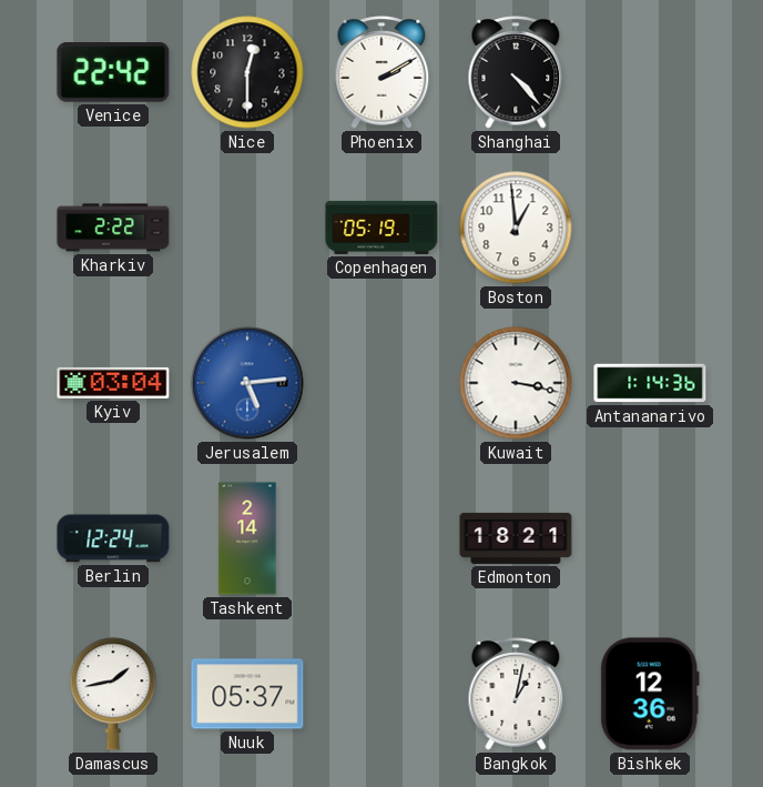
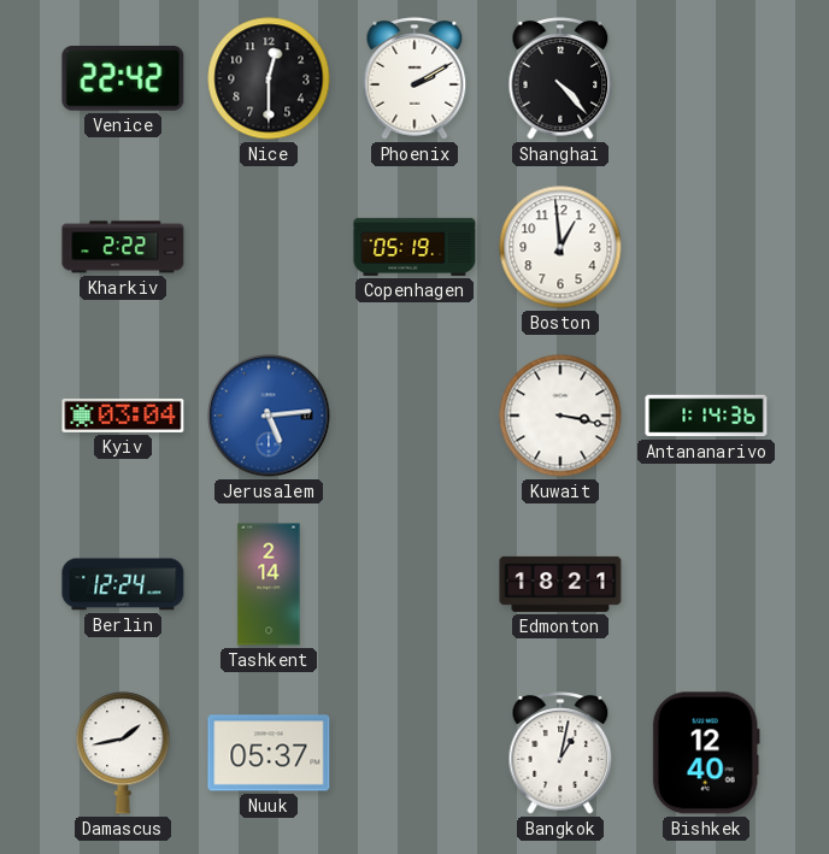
Bishkek: 12:36 -> 12:40 (706, 753)
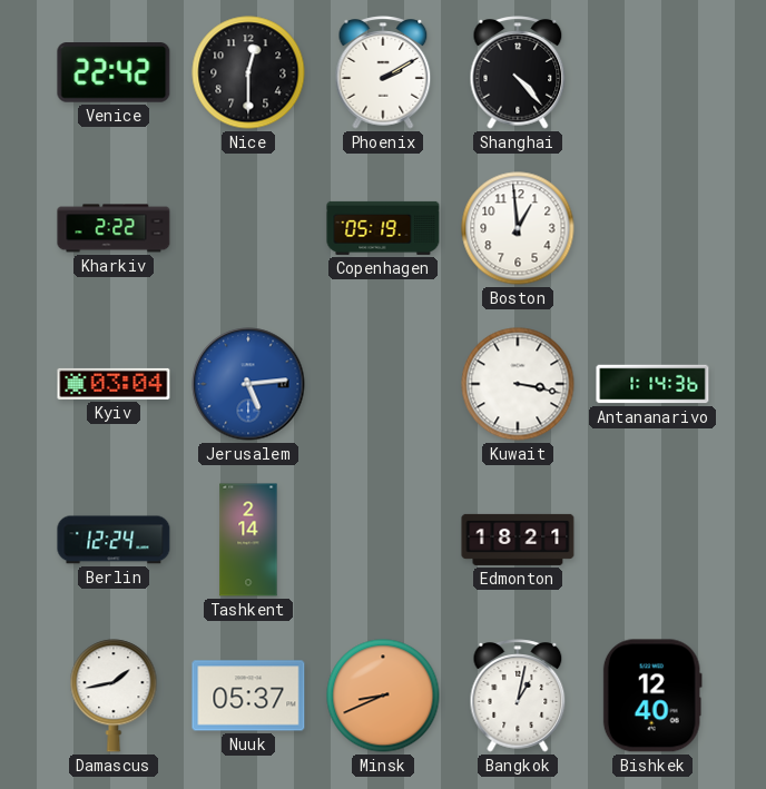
Minsk: none -> 8:41 (383, 696)
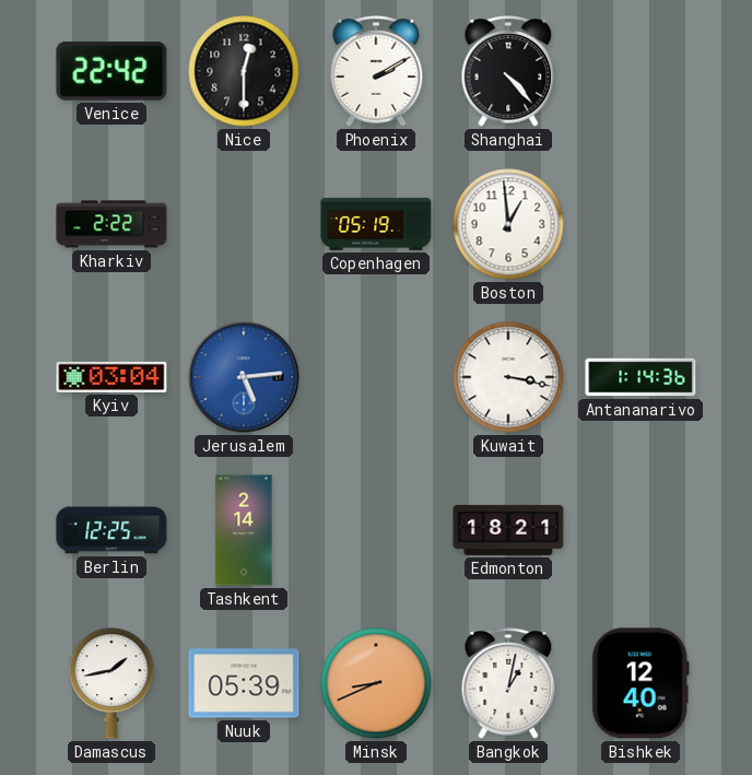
Berlin: 12:24 -> 12:25 (111, 530)
Nuuk: 05:37 -> 05:39 (244, 683)
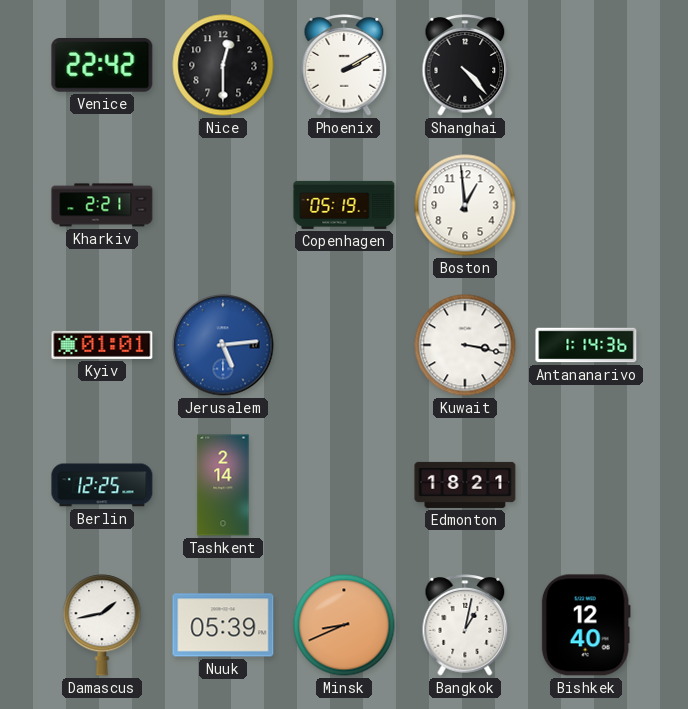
Kharkiv: 2:22 -> 2:21 (102, 205)
Kyiv: 03:04 -> 01:01 (102, 345)
